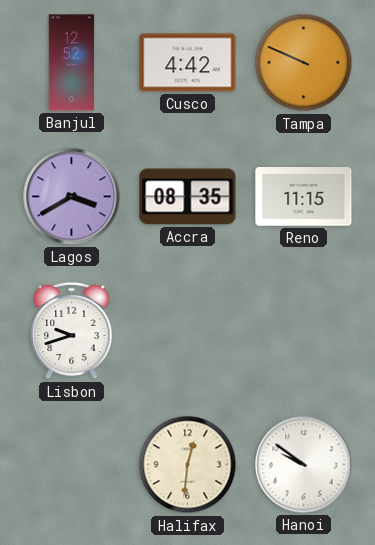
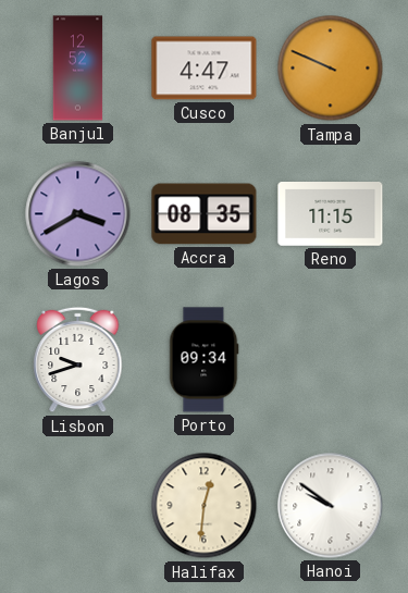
Cusco: 4:42 -> 4:47 (205, 69)
Porto: none -> 09:34 (203, 360)
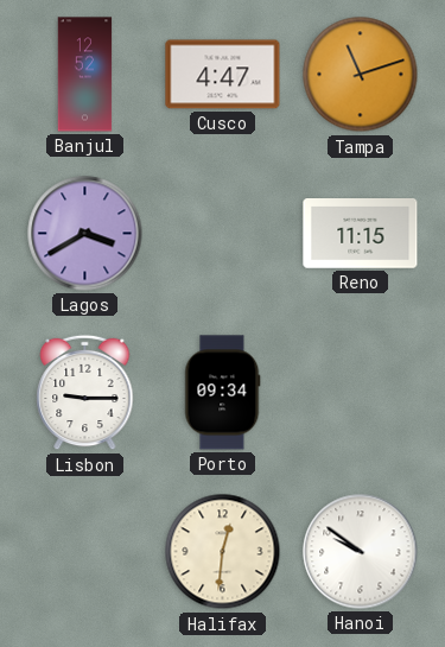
Tampa: 9:49 -> 11:12 (361, 75)
Accra: 08:35 -> none (205, 214)
Lisbon: 9:42 -> 9:15 (85, 393)
